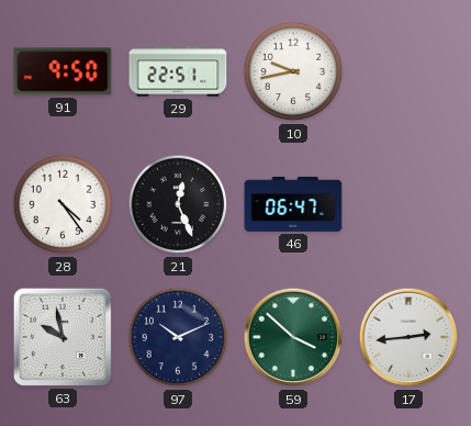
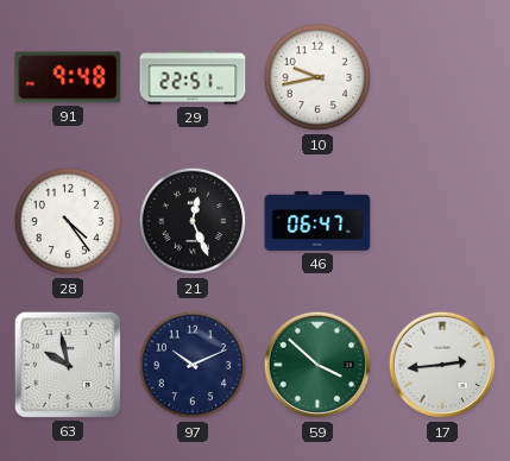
91: 9:50 -> 9:48 (68, 77)
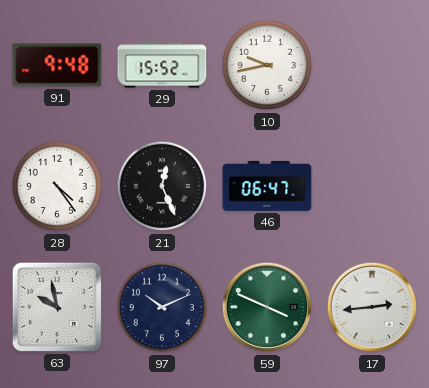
29: 22:51 -> 15:52 (162, 65)
59: 3:52 -> 3:49 (267, 307)
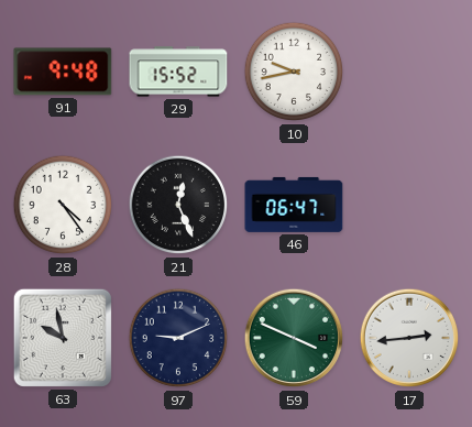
97: 10:11 -> 9:11 (178, 338)
